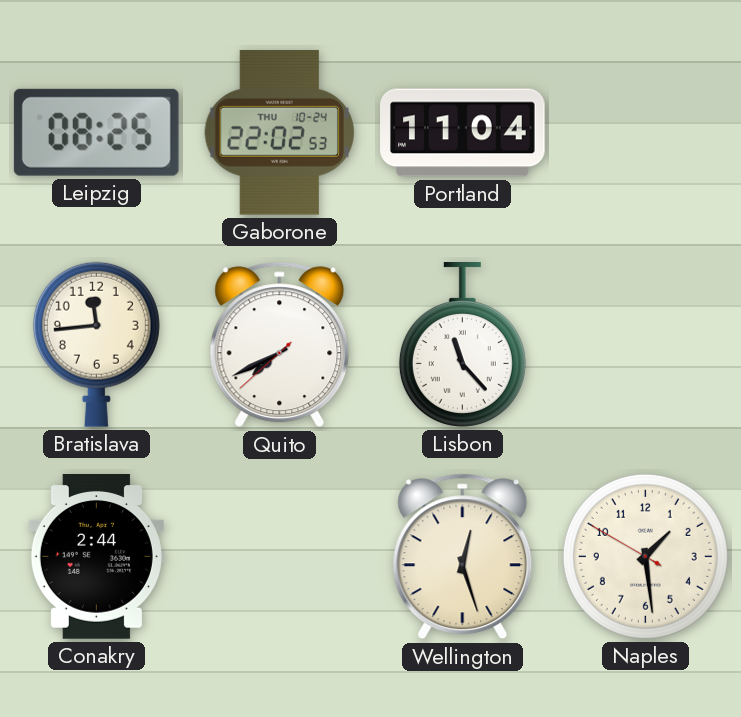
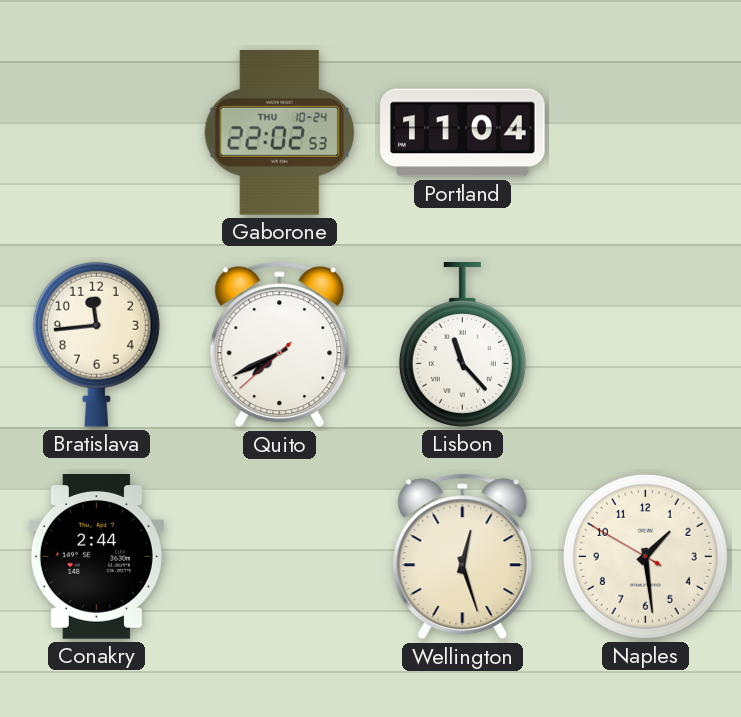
Leipzig: 08:25 -> none (96, 132)
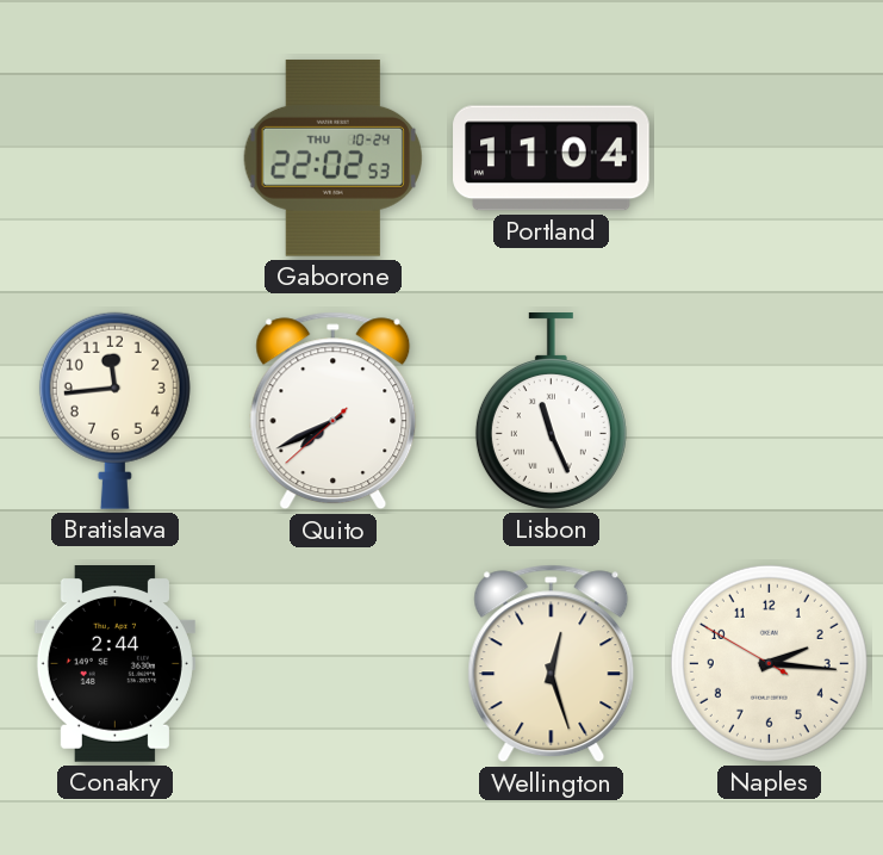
Lisbon: 11:23 -> 11:26 (551, 411)
Naples: 1:28 -> 2:15 (769, 663)
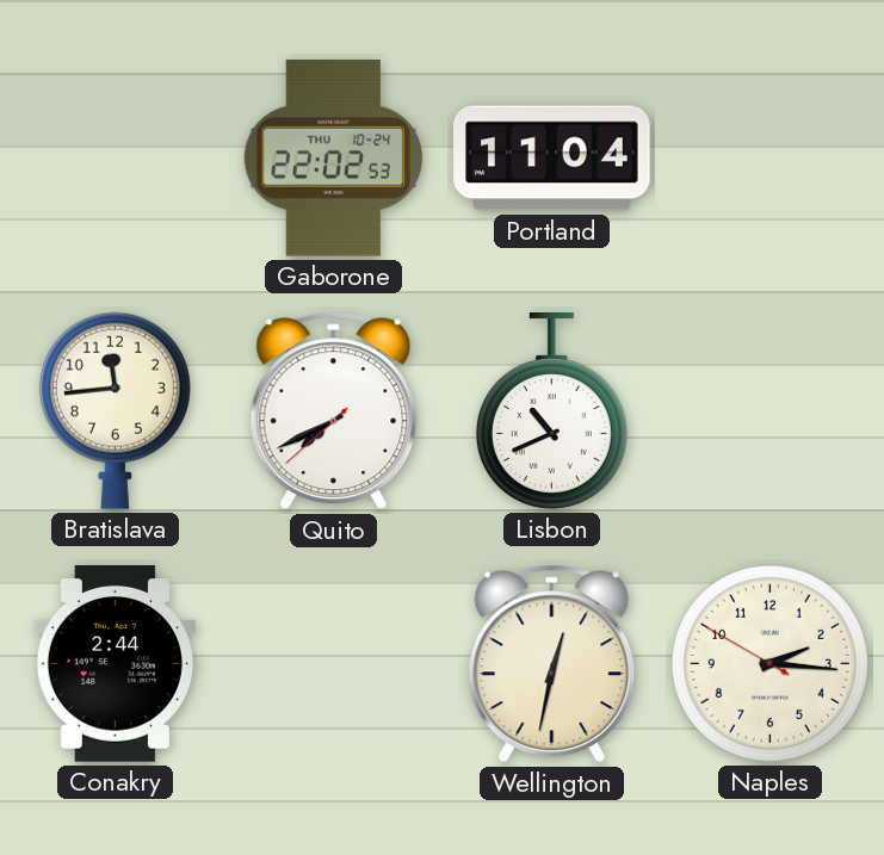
Lisbon: 11:26 -> 10:41 (551, 411)
Wellington: 12:27 -> 12:32 (552, 664)
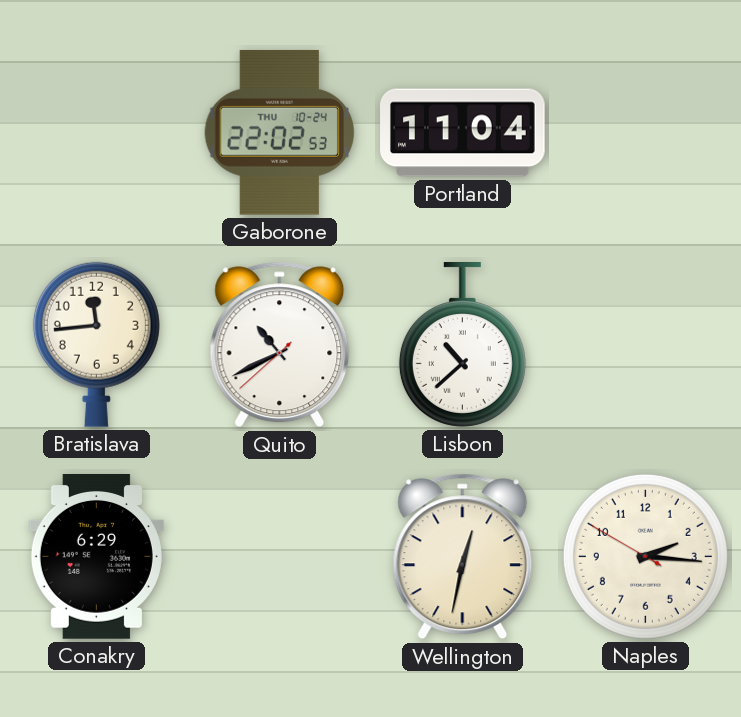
Quito: 7:40 -> 10:40 (280, 345)
Lisbon: 10:41 -> 10:38 (462, 345)
Conakry: 2:44 -> 6:29 (96, 557)
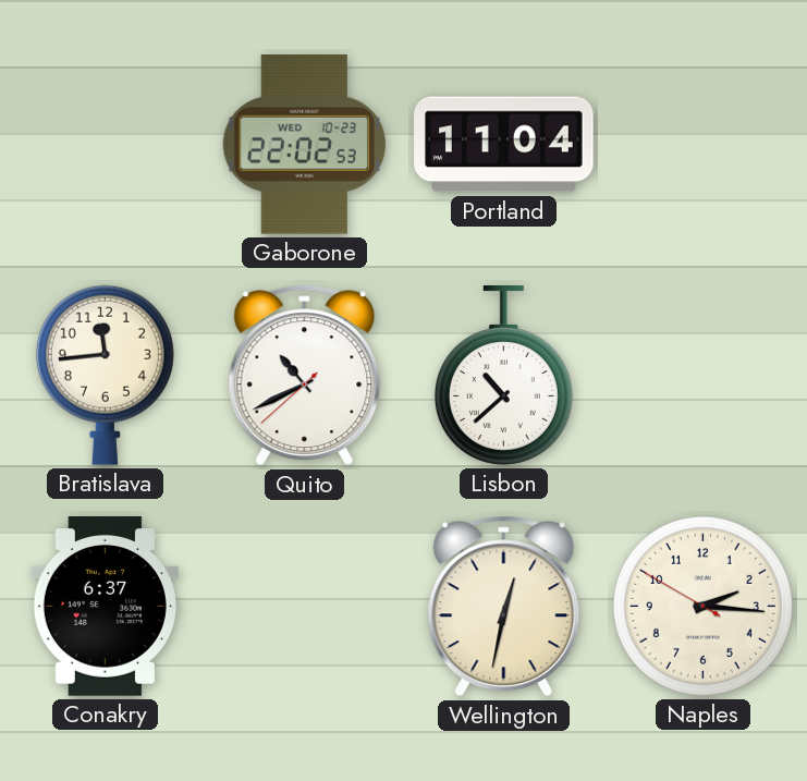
Gaborone date: THU 10-24 -> WED 10-23 (304, 144)
Conakry: 6:29 -> 6:37 (105, 607)
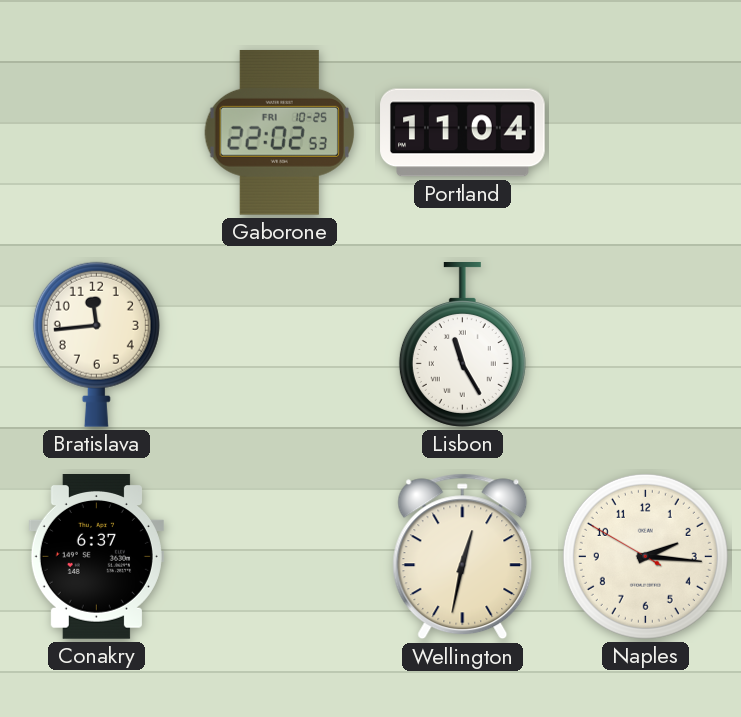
Gaborone date: WED 10-23 -> FRI 10-25 (279, 132)
Quito: 10:40 -> none (305, 376)
Lisbon: 10:38 -> 11:25 (462, 345)
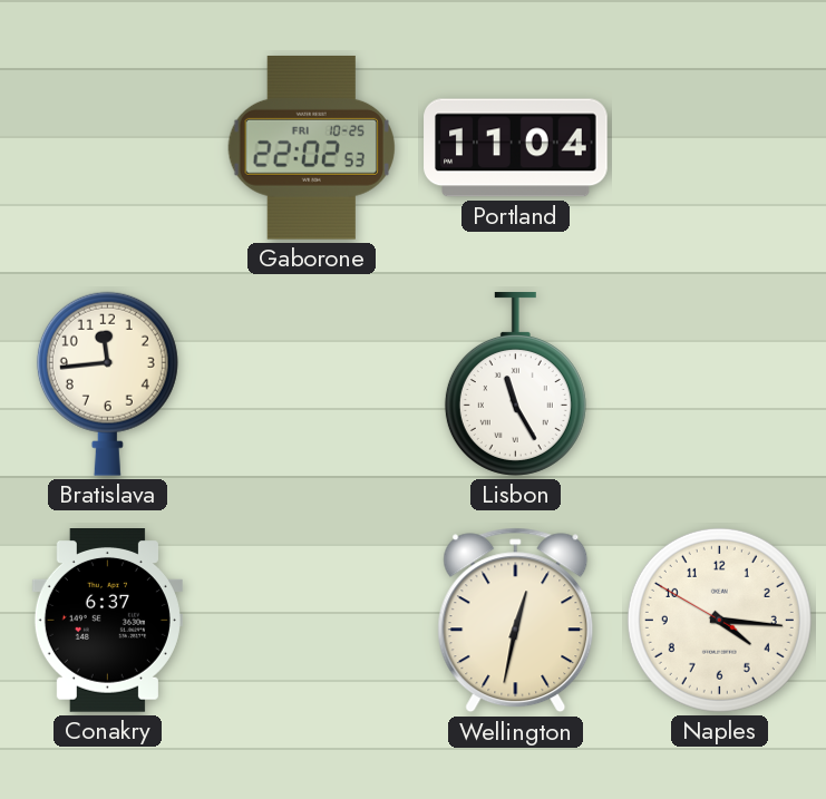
Naples: 2:15 -> 4:15 (719, 620)
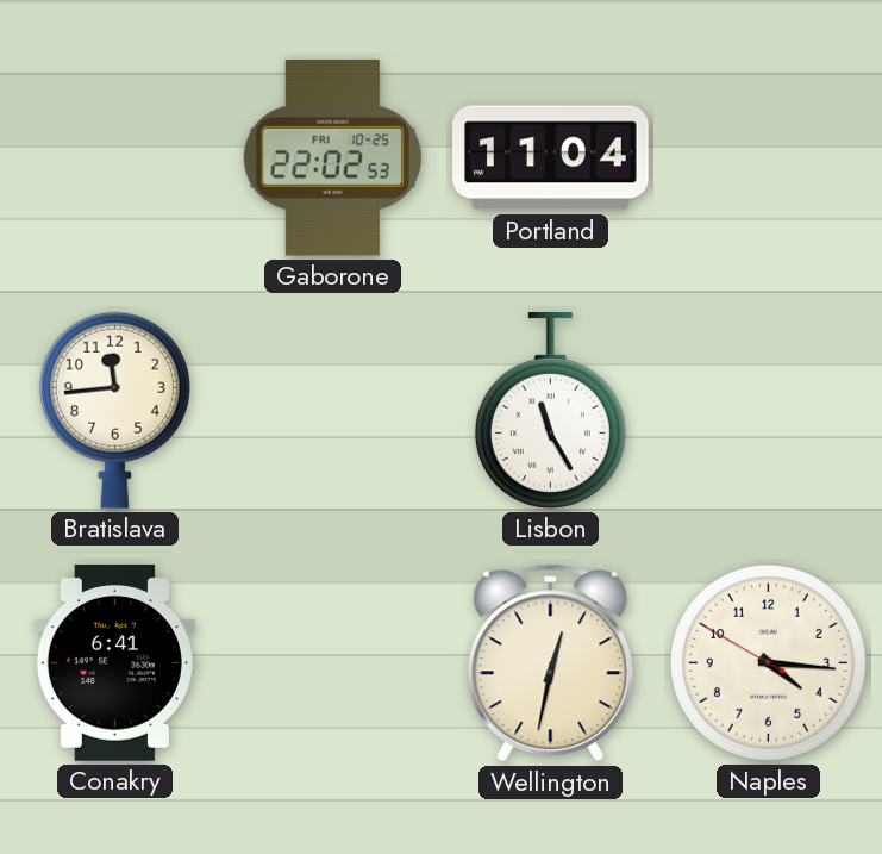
Conakry: 6:37 -> 6:41 (114, 663)
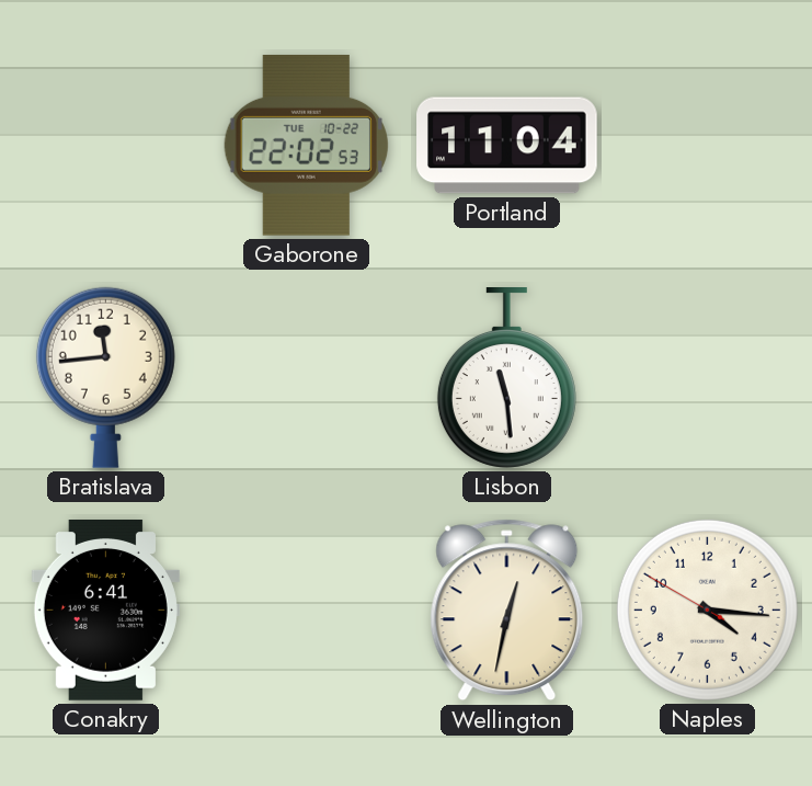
Gaborone date: FRI 10-25 -> TUE 10-22 (306, 145)
Lisbon: 11:25 -> 11:29 (506, 378)
